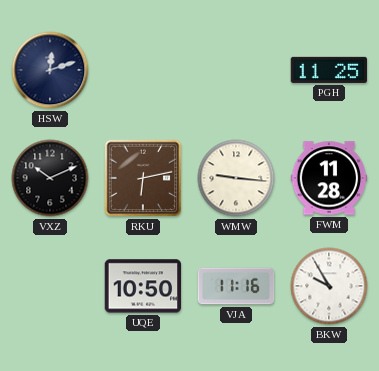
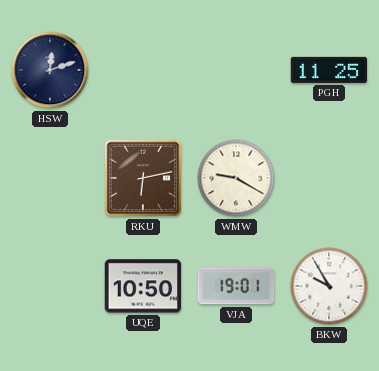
VXZ: 10:11 -> none (50, 178)
WMW: 9:16 -> 9:20 (236, 178)
FWM: 11:28 -> none (329, 178)
VJA: 11:16 -> 19:01 (236, 286)
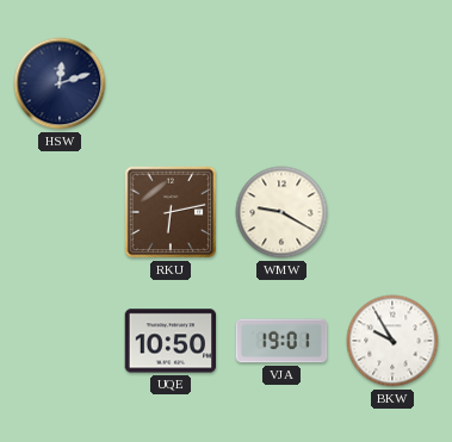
PGH: 11:25 -> none (329, 70)
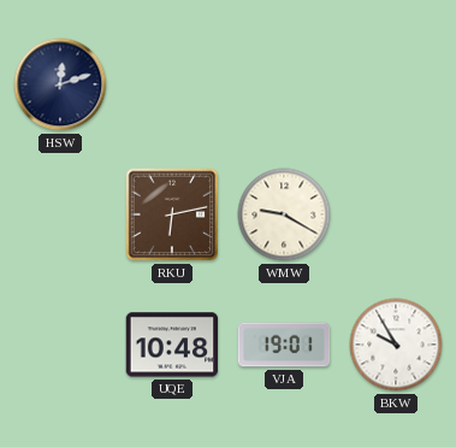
UQE: 10:50 -> 10:48 (172, 345)
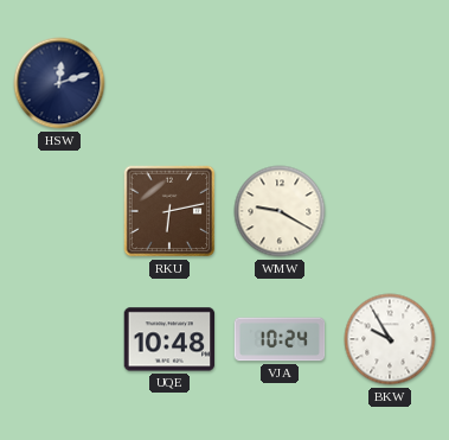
VJA: 19:01 -> 10:24 (280, 339)
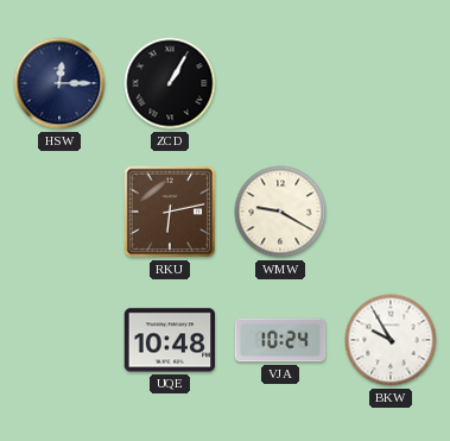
HSW: 12:12 -> 12:15 (59, 83)
ZCD: none -> 1:05 (170, 83)
